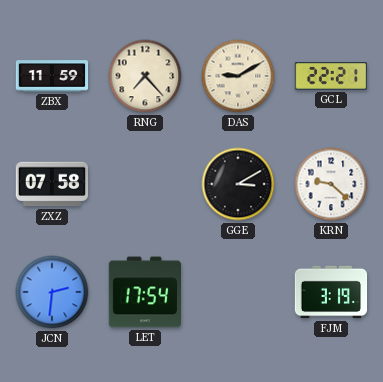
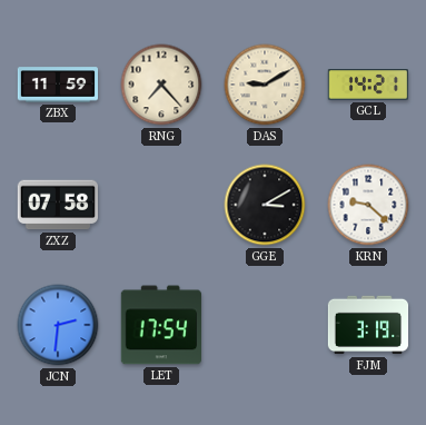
GCL: 22:21 -> 14:21 (367, 85)
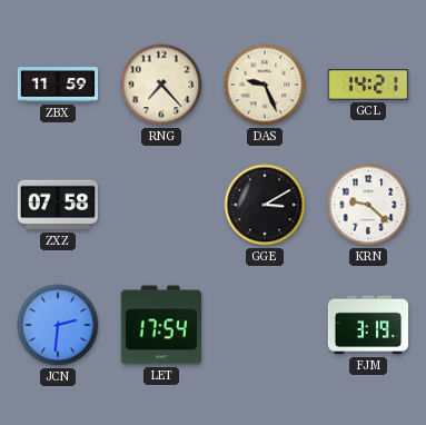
DAS: 9:10 -> 9:26 (265, 85)
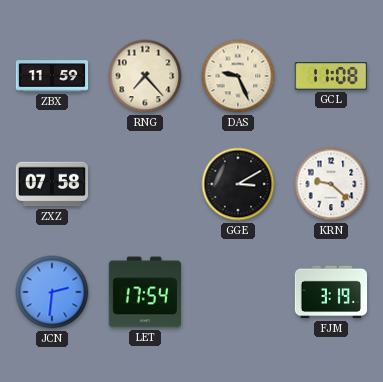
GCL: 14:21 -> 11:08 (330, 76)
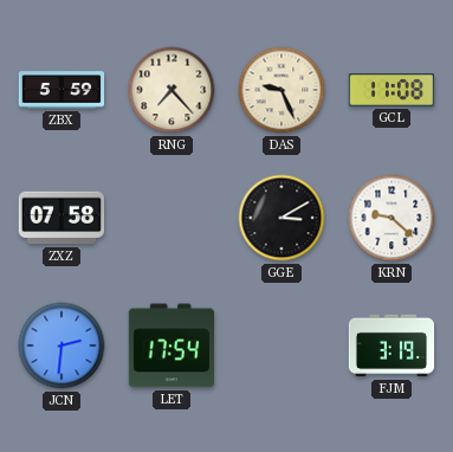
ZBX: 11:59 -> 5:59 (62, 90)
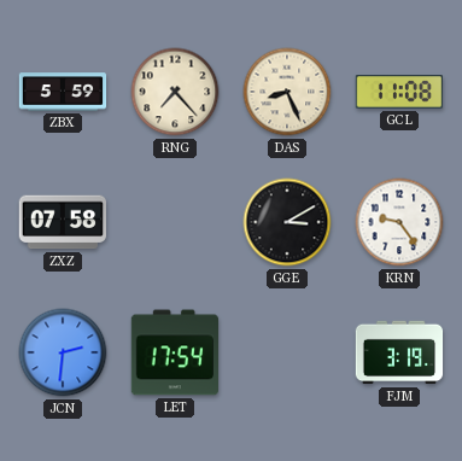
DAS: 9:26 -> 8:26 (287, 92)
KRN: 9:22 -> 9:24 (399, 222)
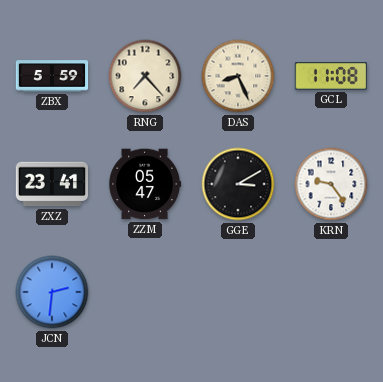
ZXZ: 07:58 -> 23:41 (51, 184)
ZZM: none -> 05:47 (145, 184)
LET: 17:54 -> none (174, 352)
FJM: 3:19 -> none (399, 352)
